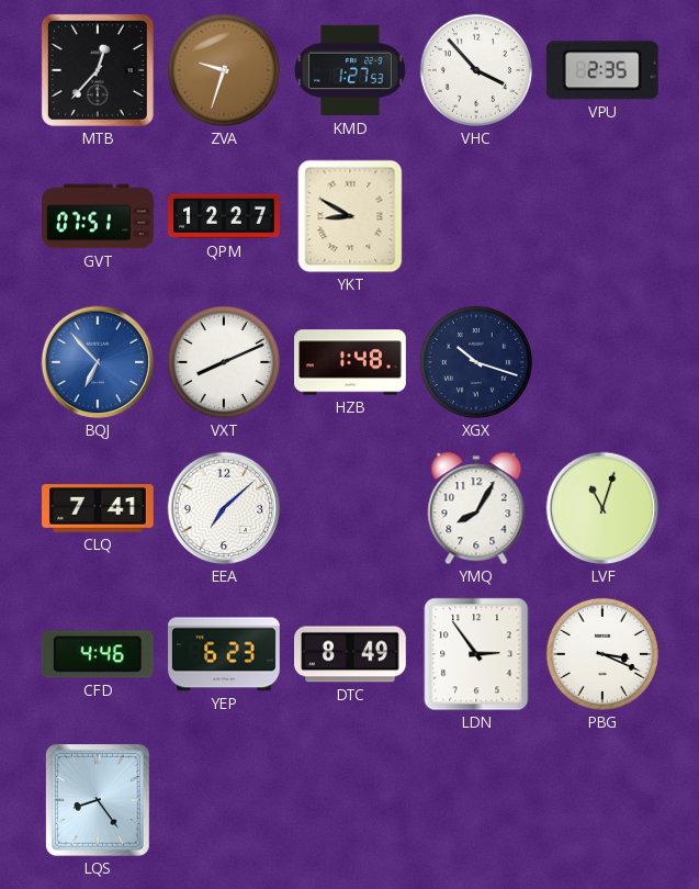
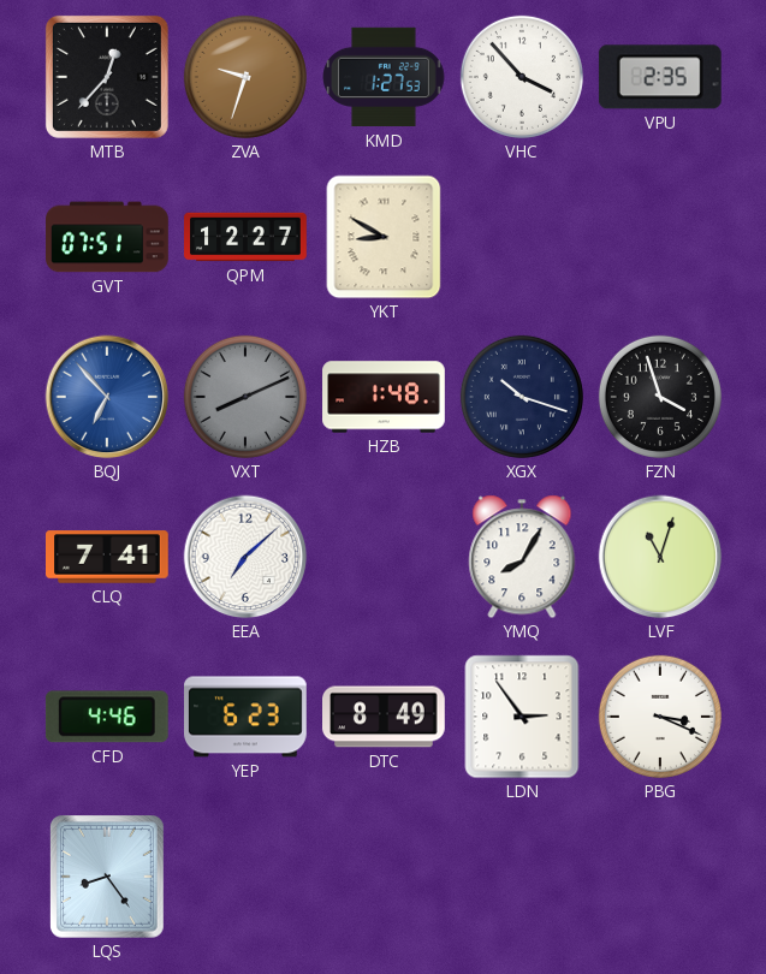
VXT dial: white -> grey (245, 397)
FZN: none -> 3:57 (660, 397)
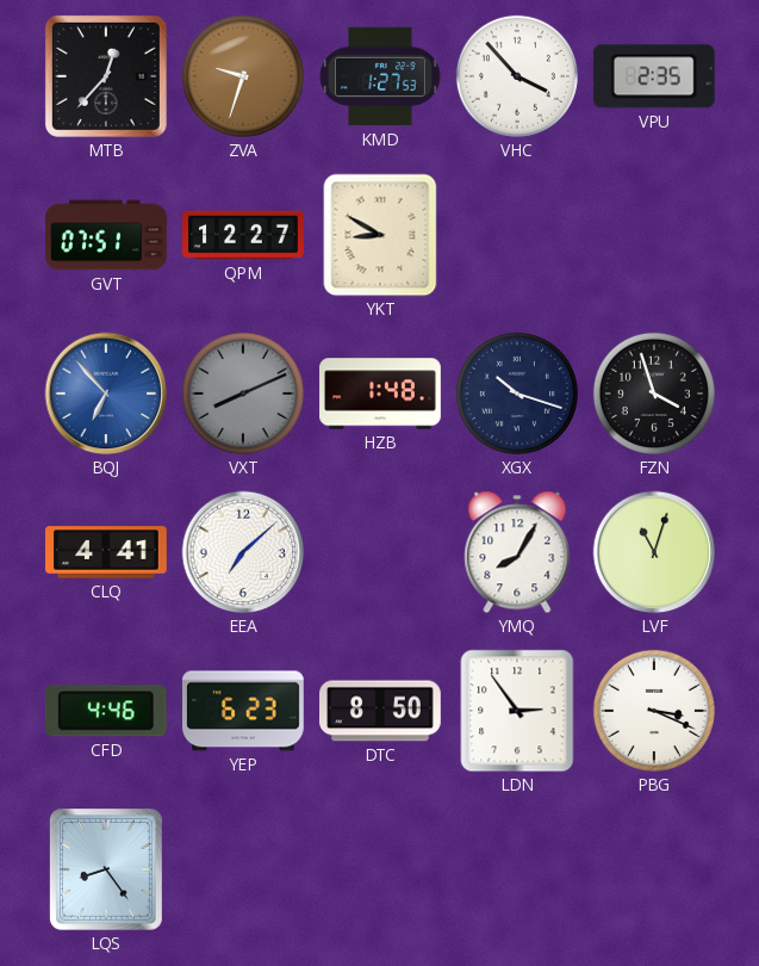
CLQ: 7:41 -> 4:41 (107, 552)
DTC: 8:49 -> 8:50 (381, 711)
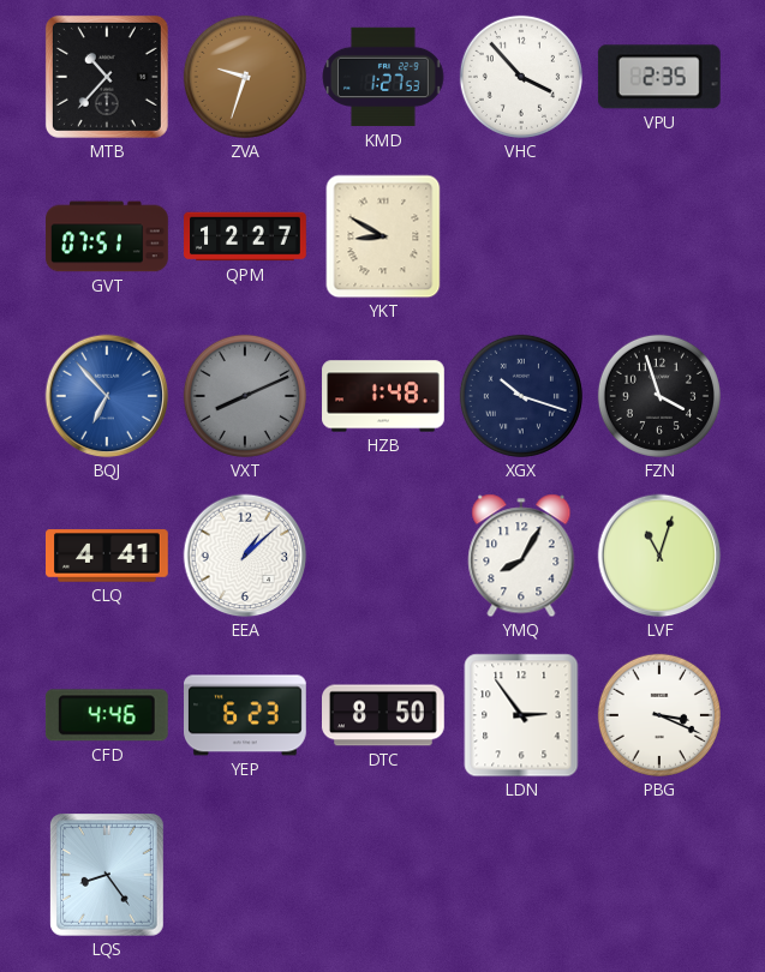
MTB: 12:37 -> 10:37 (107, 77)
EEA: 7:08 -> 1:08 (245, 556)
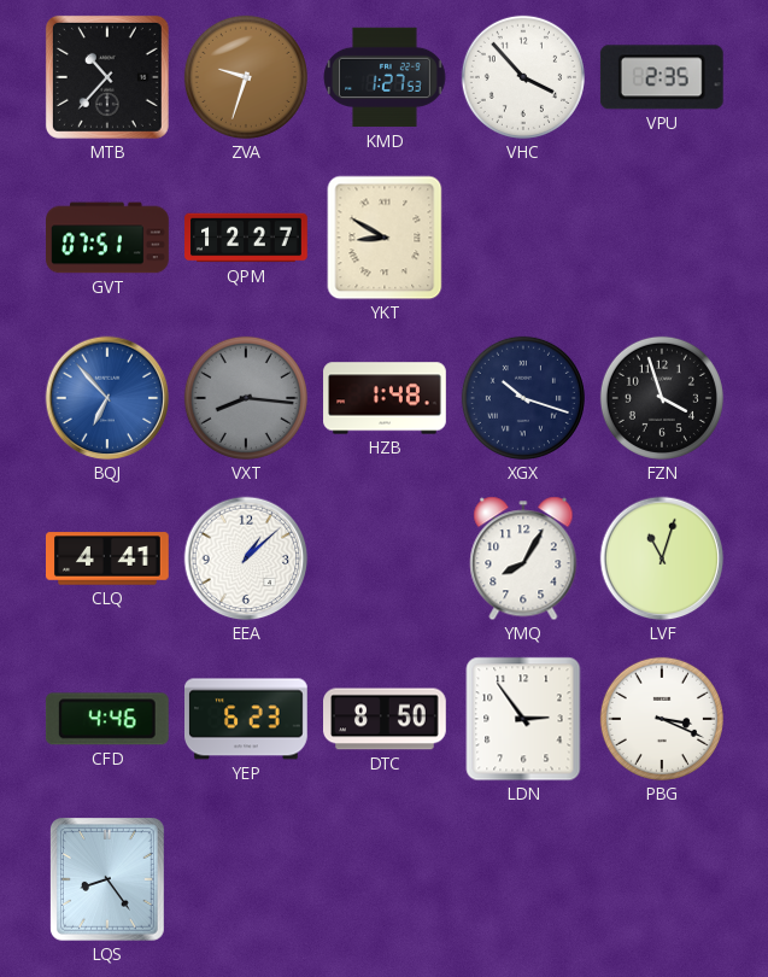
VXT: 8:11 -> 8:16 (246, 398)
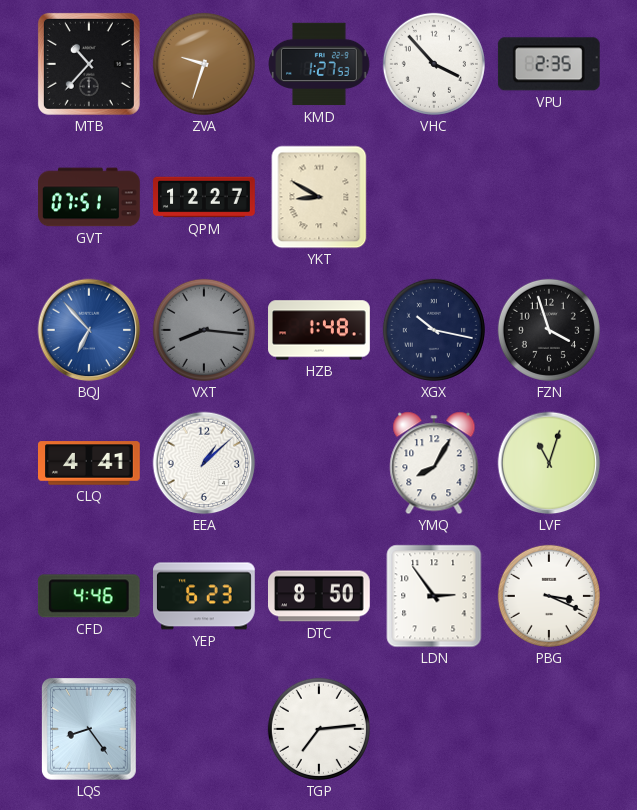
XGX: 10:18 -> 10:17 (434, 330)
TGP: none -> 7:14 (319, 729)
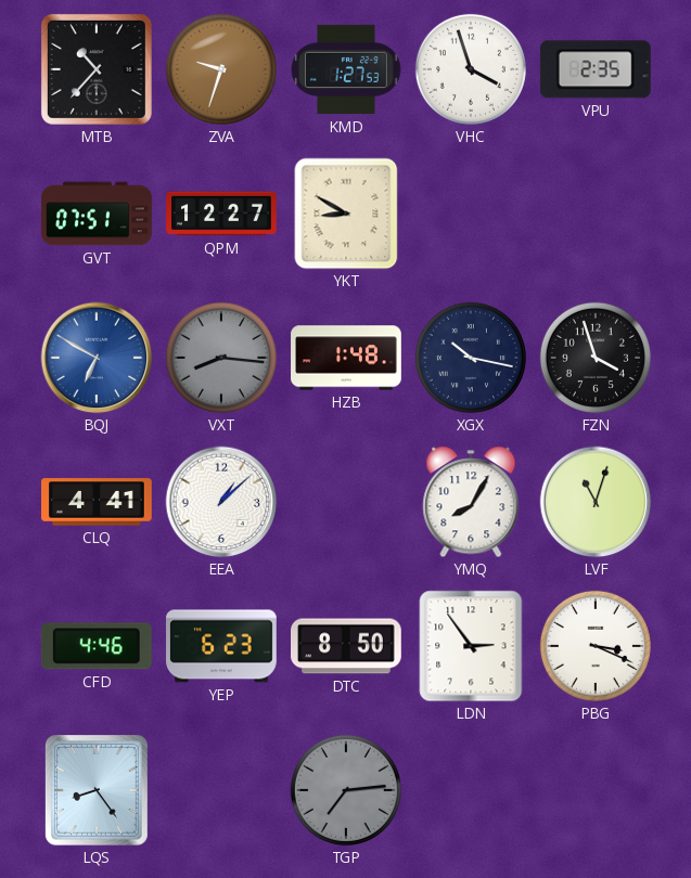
VHC: 3:53 -> 3:57 (471, 69)
BQJ: 6:53 -> 6:50 (97, 358)
TGP dial: white -> grey (346, 790)
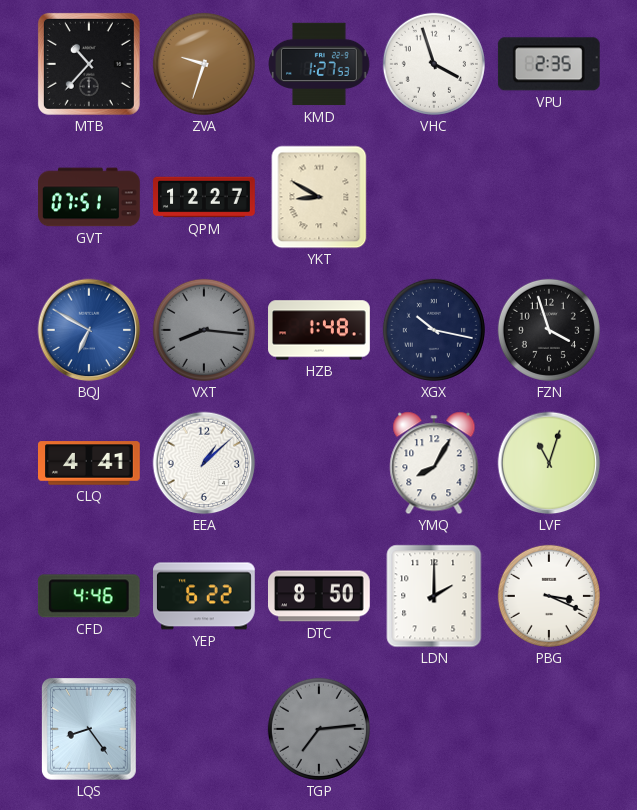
YEP: 6:23 -> 6:22 (205, 596)
LDN: 2:54 -> 2:00 (434, 596)
